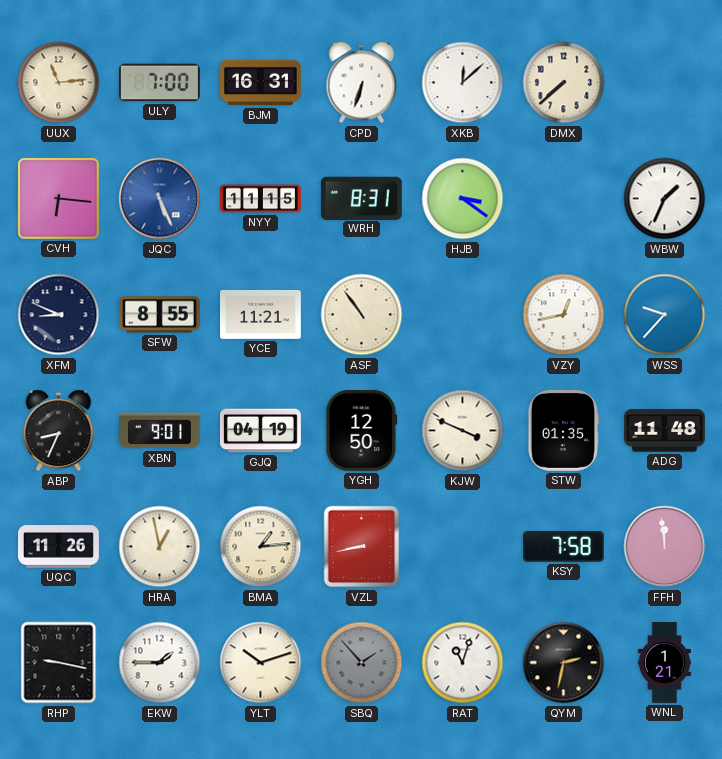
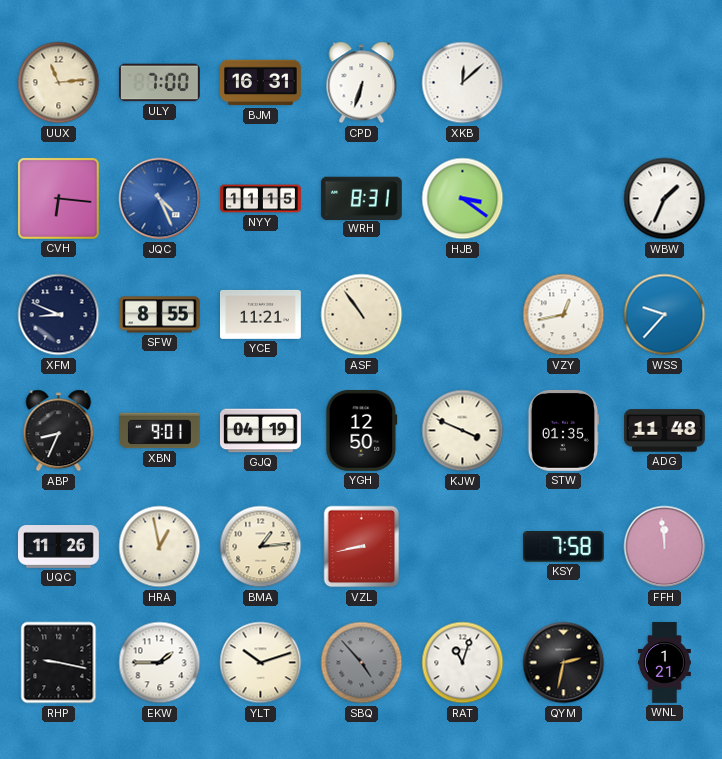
DMX: 7:38 -> none (564, 83)
JQC: 5:26 -> 4:26 (160, 199)
SBQ: 1:53 -> 4:53 (362, 663)
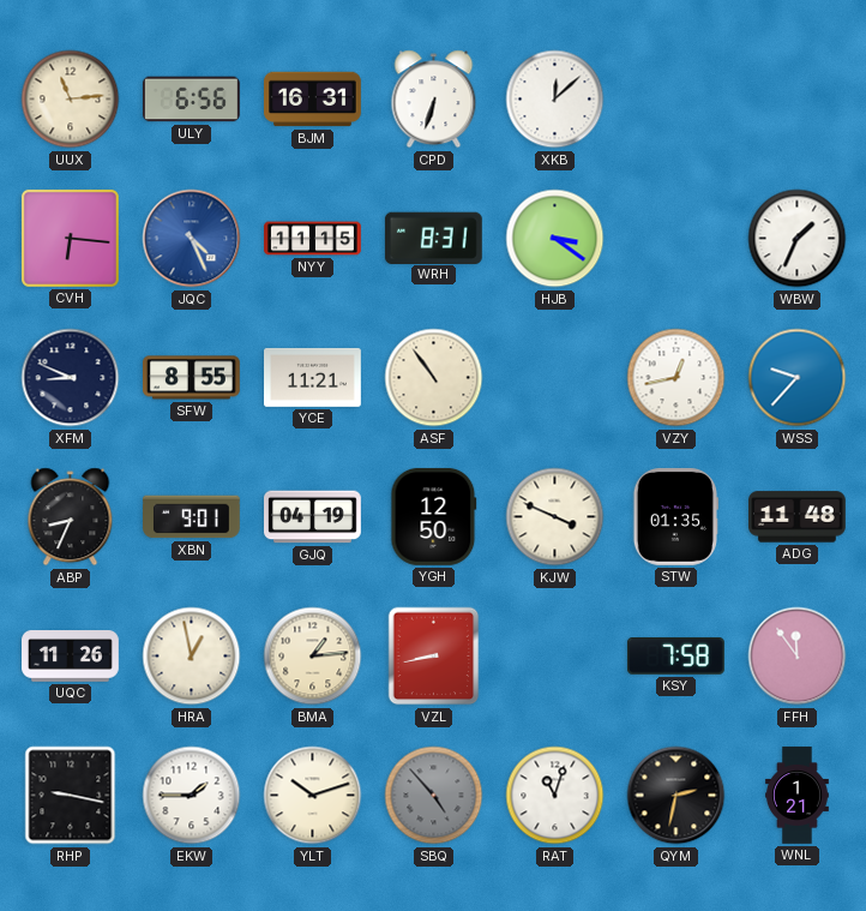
ULY: 7:00 -> 6:56 (192, 100)
FFH: 11:59 -> 11:54 (798, 657)
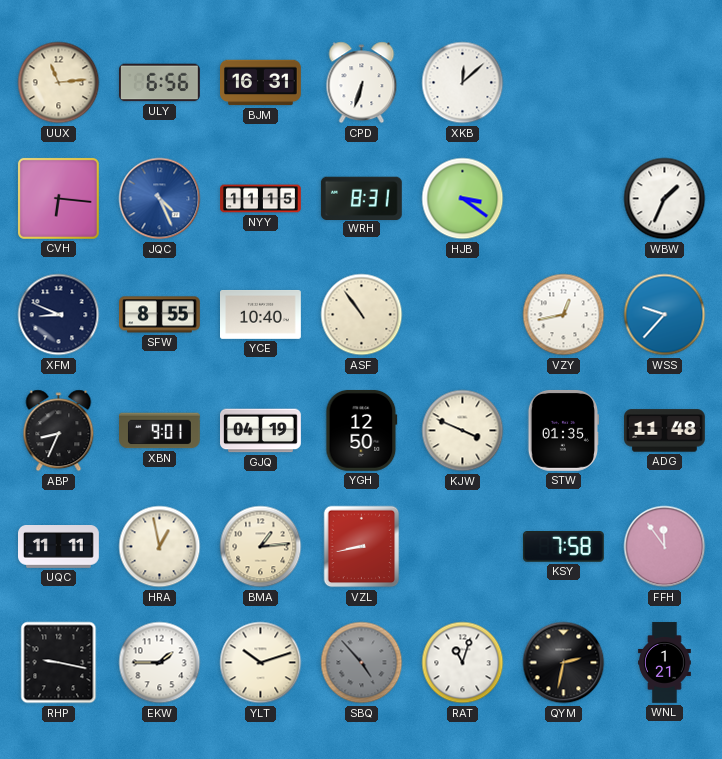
YCE: 11:21 -> 10:40 (261, 314)
UQC: 11:26 -> 11:11 (59, 547)
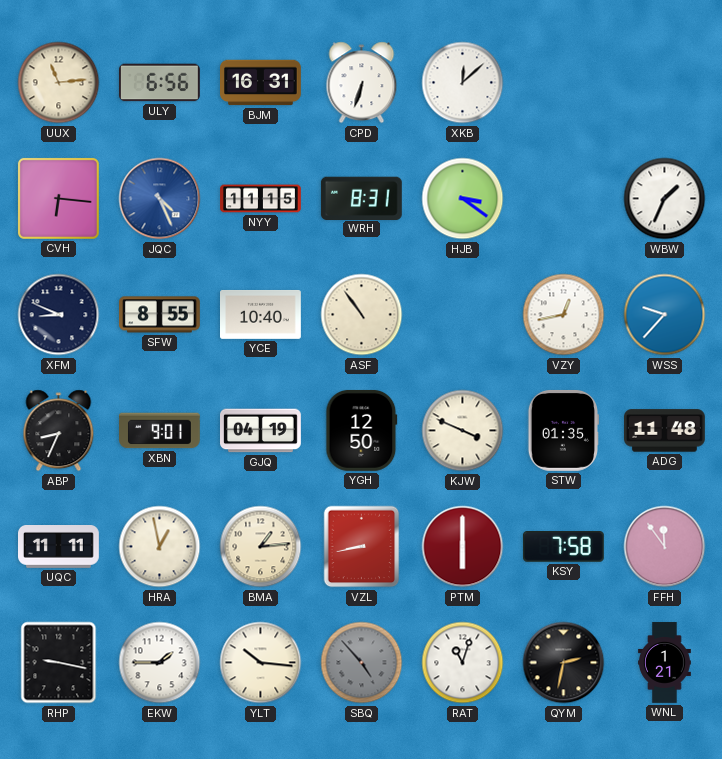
PTM: none -> 6:00 (463, 547)
YLT: 10:12 -> 10:16 (261, 663)
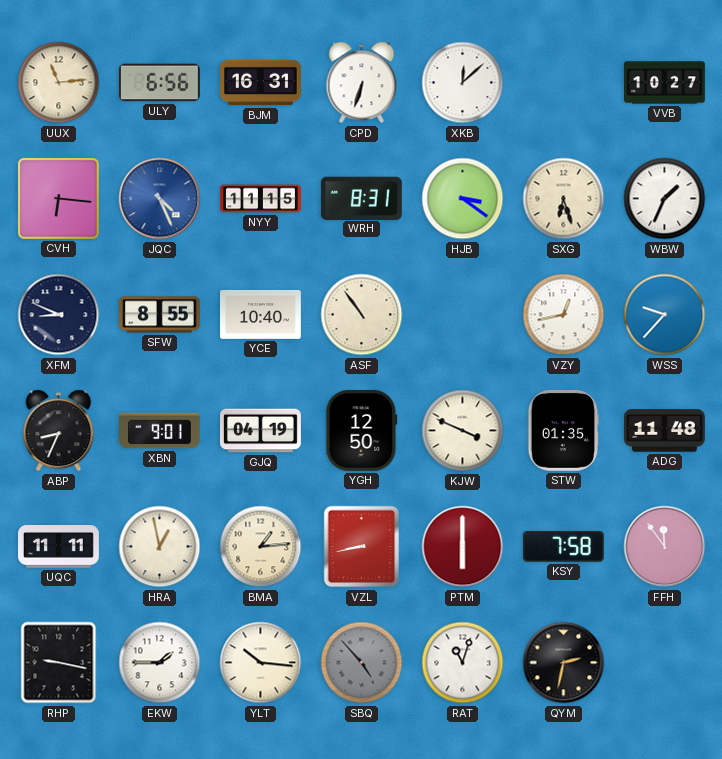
VVB: none -> 10:27 (665, 83)
SXG: none -> 6:27 (564, 199)
WNL: 1:21 -> none (665, 663)
